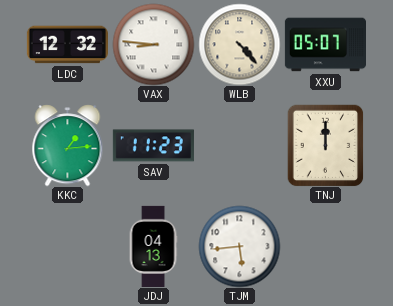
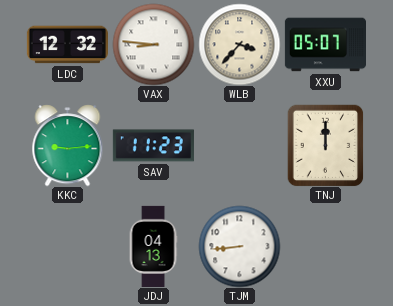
WLB: 4:23 -> 3:37 (239, 44)
KKC: 1:14 -> 9:14 (68, 145)
TJM: 5:44 -> 8:44 (239, 246)
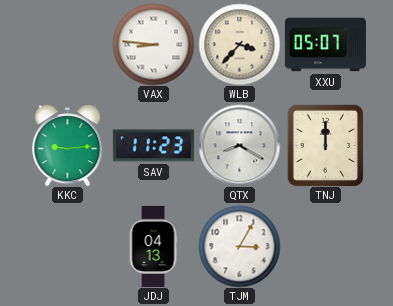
LDC: 12:32 -> none (67, 45)
QTX: none -> 8:20 (239, 145)
TJM: 8:44 -> 3:05 (239, 246)
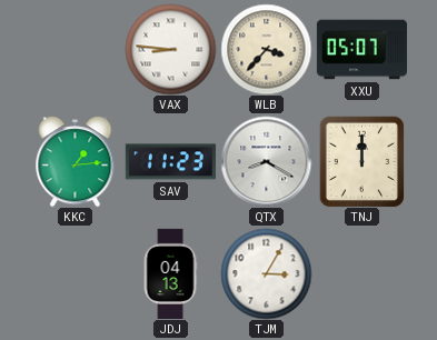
KKC: 9:14 -> 1:14 (76, 161)
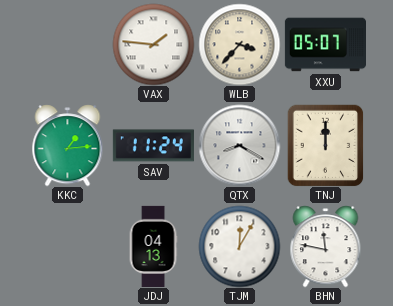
VAX: 8:46 -> 1:46 (153, 44)
SAV: 11:23 -> 11:24 (153, 146)
TJM: 3:05 -> 12:05 (239, 246)
BHN: none -> 11:47 (326, 246)
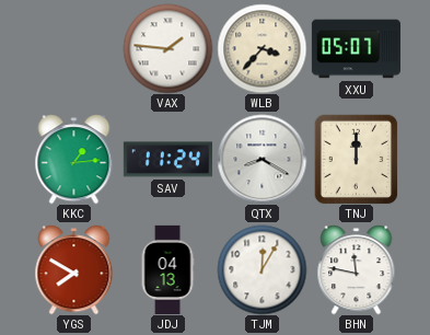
YGS: none -> 7:50 (74, 269)
